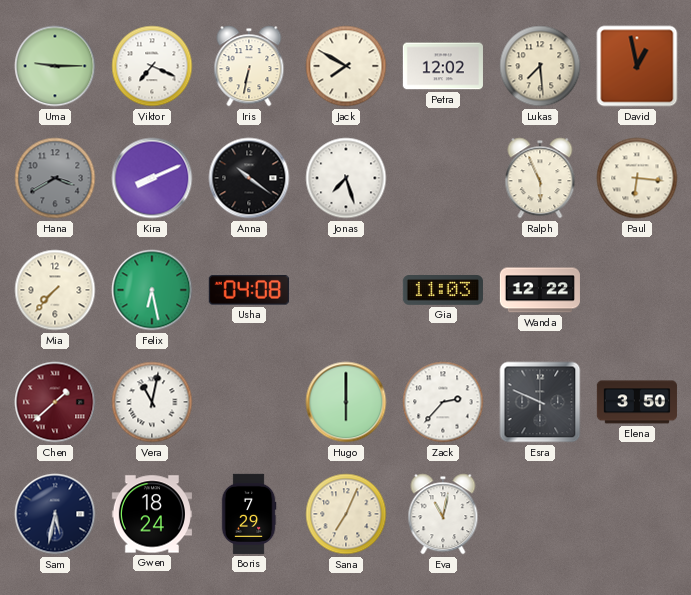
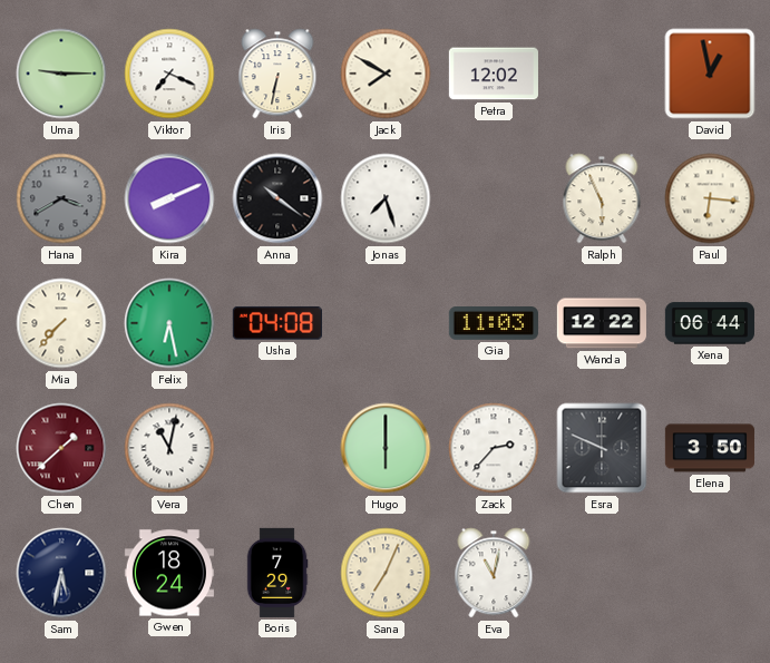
Lukas: 7:29 -> none (540, 66)
Xena: none -> 06:44 (710, 323)
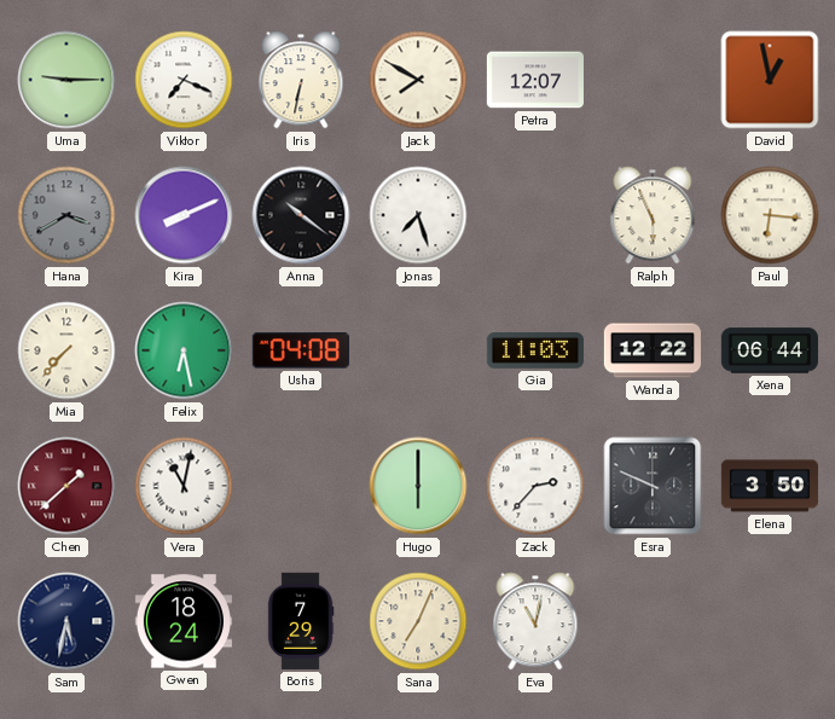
Petra: 12:02 -> 12:07 (535, 80)
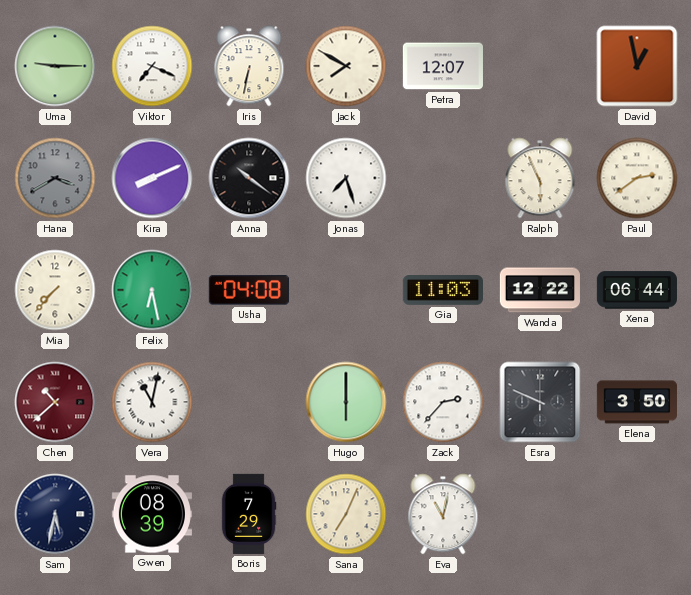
Paul: 6:16 -> 2:39 (637, 178)
Chen: 1:38 -> 10:38 (55, 402)
Gwen: 18:24 -> 08:39 (152, 514)
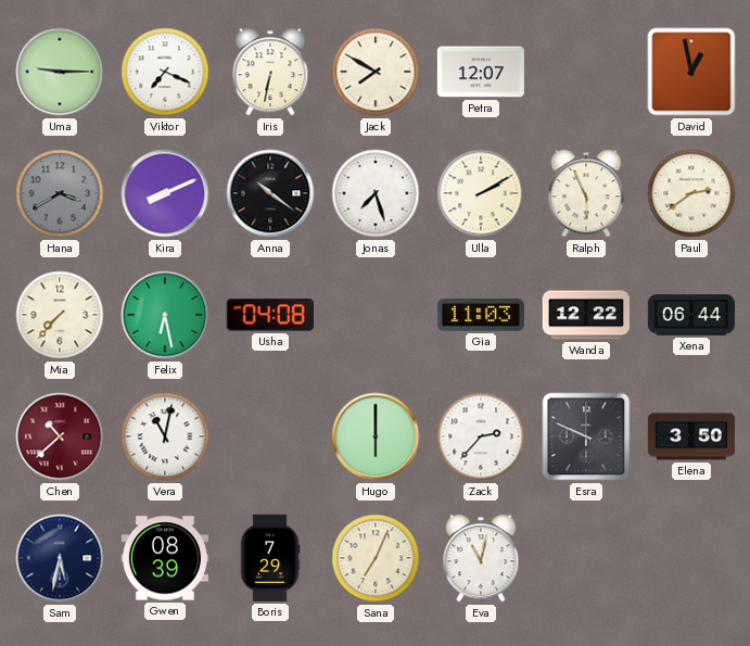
Ulla: none -> 2:10 (481, 193)
